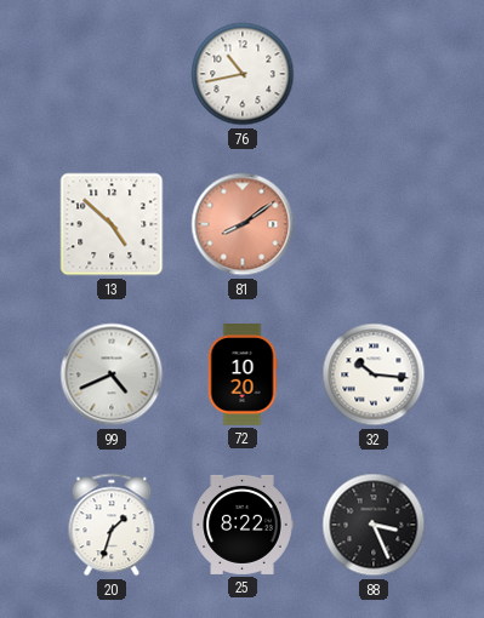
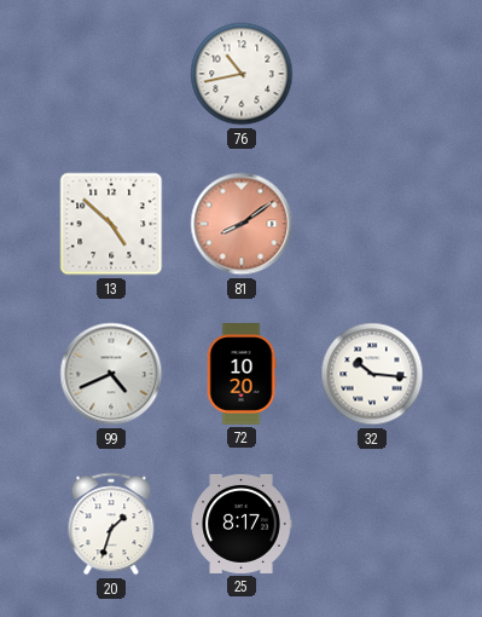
25: 8:22 -> 8:17 (242, 524)
88: 3:26 -> none (374, 525)
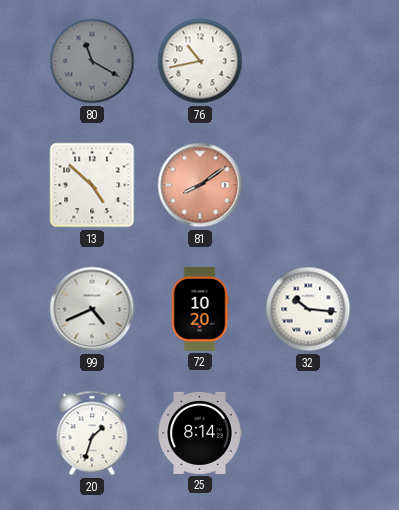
80: none -> 11:20 (92, 61)
25: 8:17 -> 8:14 (200, 433)
